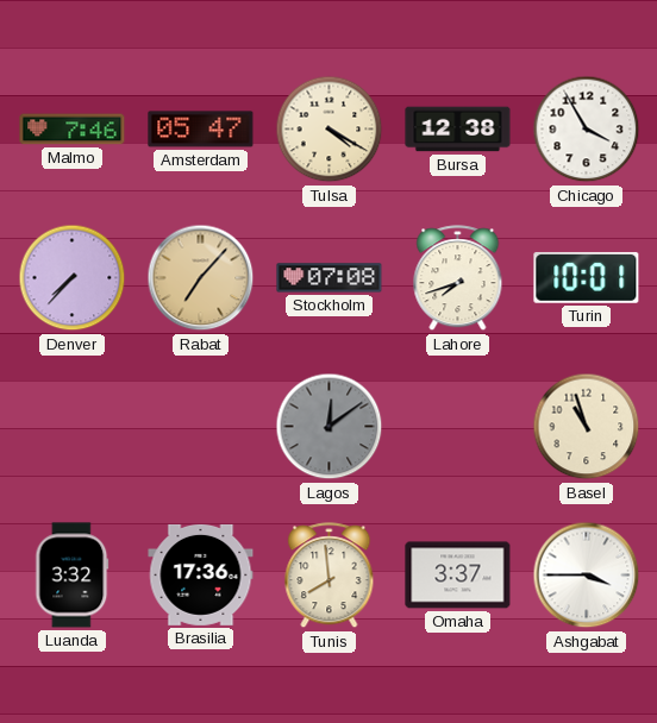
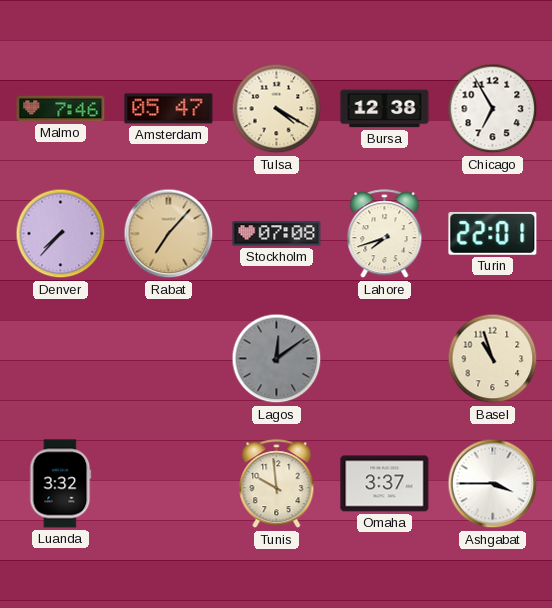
Chicago: 3:55 -> 6:55 (493, 109)
Turin: 10:01 -> 22:01 (493, 233)
Brasilia: 17:36 -> none (201, 574)
Tunis: 7:59 -> 9:59 (277, 484)
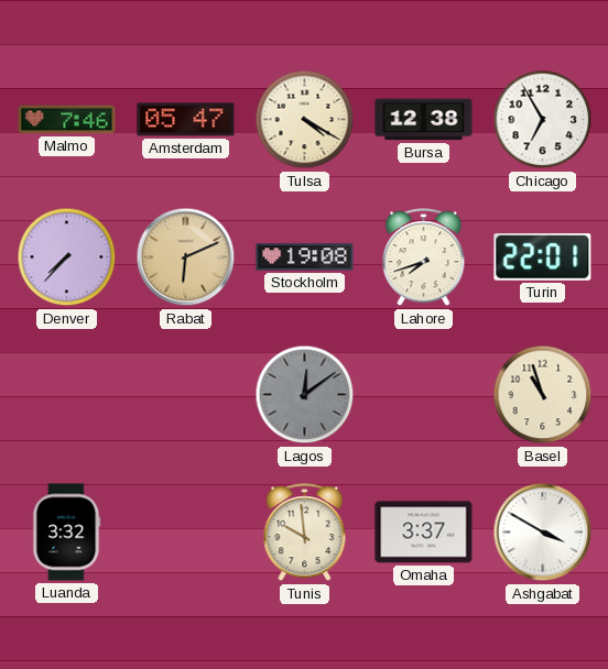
Rabat: 7:07 -> 6:11 (186, 257)
Stockholm: 07:08 -> 19:08 (305, 257)
Ashgabat: 3:45 -> 3:50 (543, 533)
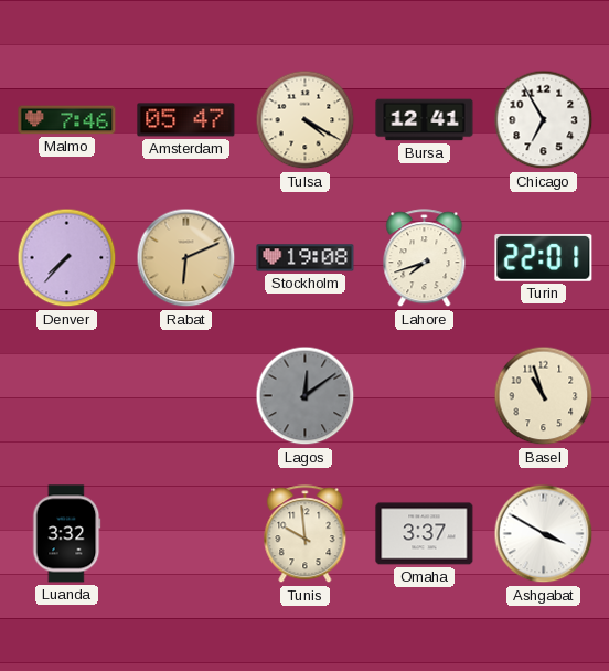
Bursa: 12:38 -> 12:41 (425, 120)
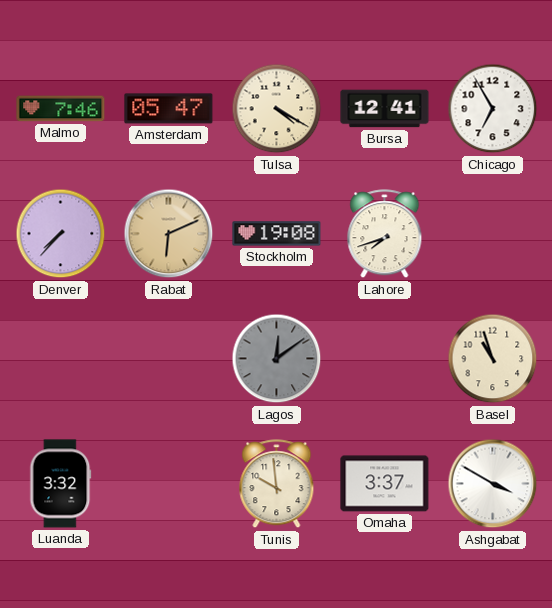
Turin: 22:01 -> none (544, 257)
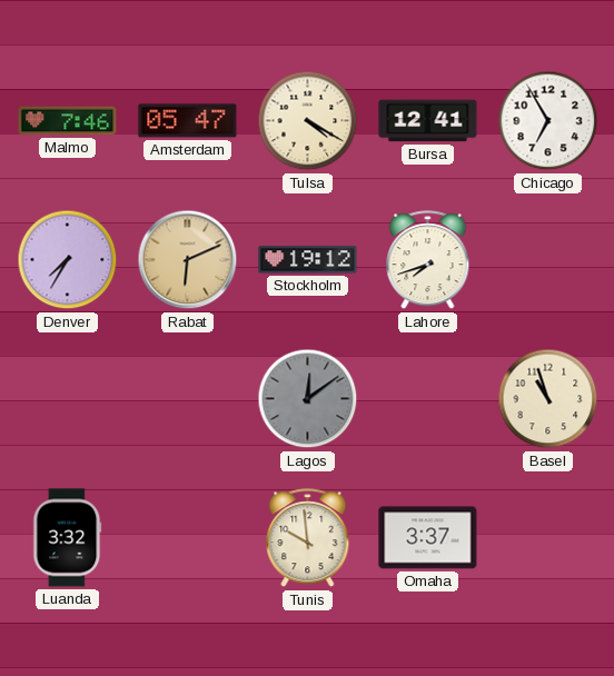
Denver: 7:37 -> 7:35 (68, 260)
Stockholm: 19:08 -> 19:12 (308, 260)
Ashgabat: 3:50 -> none (493, 484)
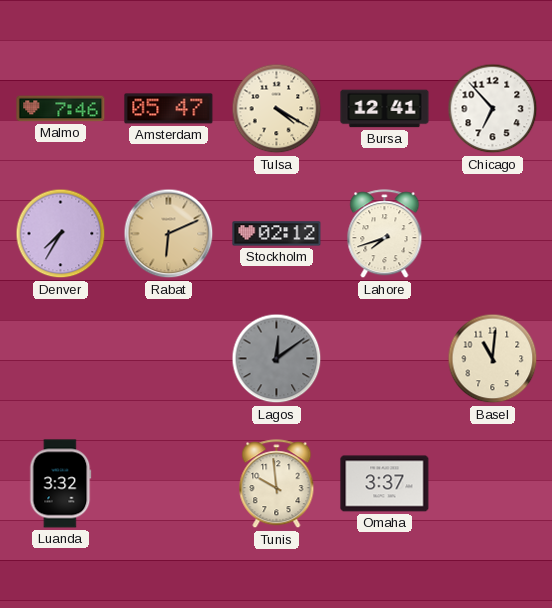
Chicago: 6:55 -> 6:53 (493, 109)
Stockholm: 19:12 -> 02:12 (277, 234)
Basel: 10:57 -> 11:01 (493, 359)
